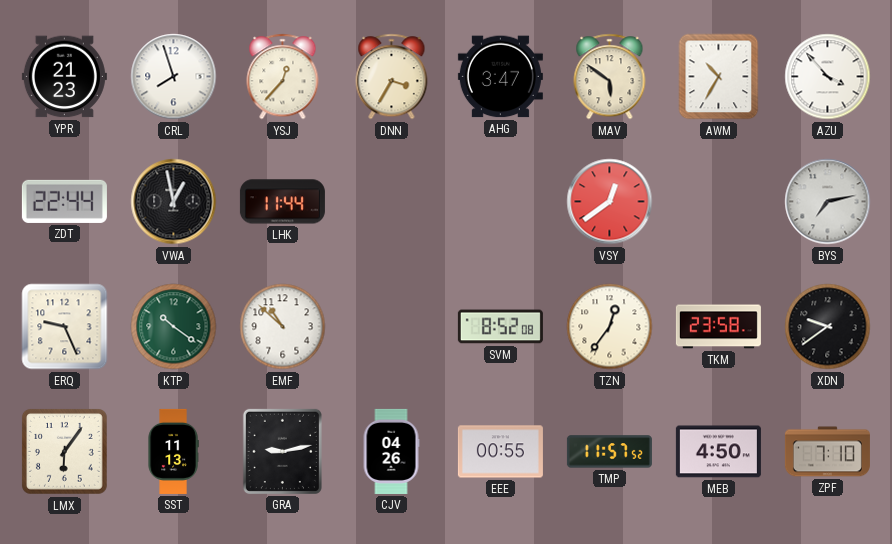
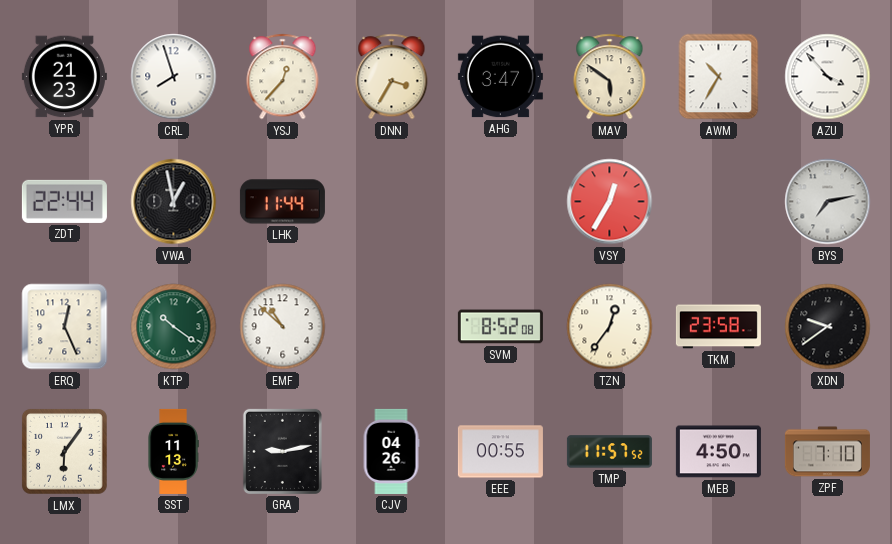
VSY: 12:39 -> 12:35 (610, 202)
ERQ: 9:26 -> 12:26 (65, 327)
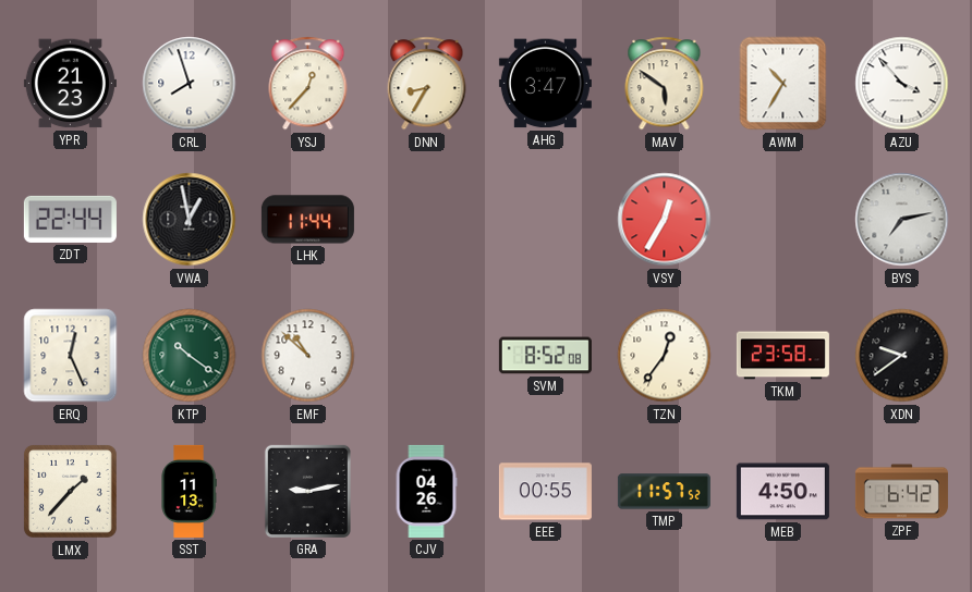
DNN: 3:35 -> 8:35 (427, 84)
LMX: 6:06 -> 1:37 (70, 491)
ZPF: 7:10 -> 6:42 (901, 492)
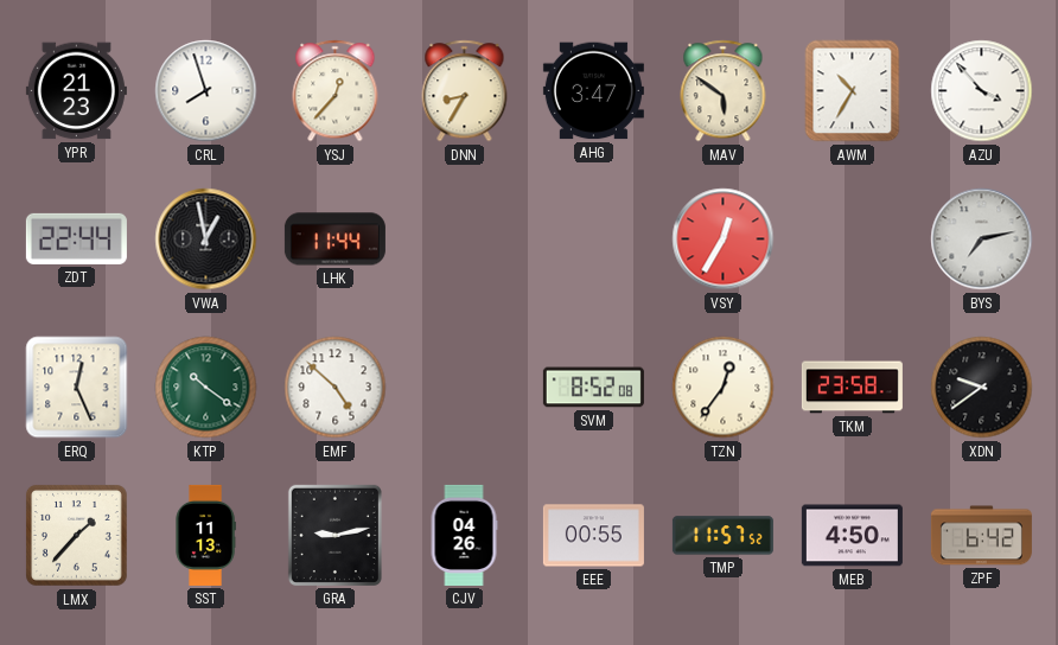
EMF: 10:52 -> 4:52 (336, 388)
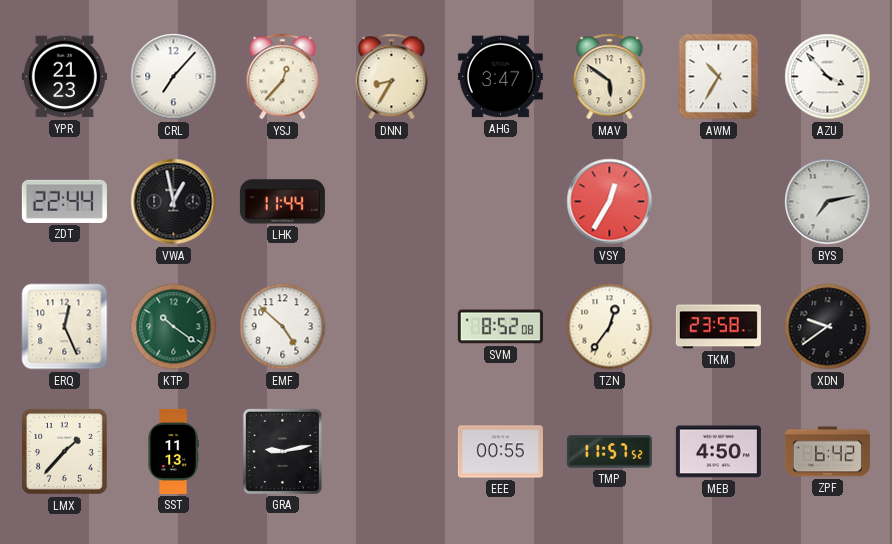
CRL: 7:57 -> 7:07 (174, 77)
CJV: 04:26 -> none (464, 535)
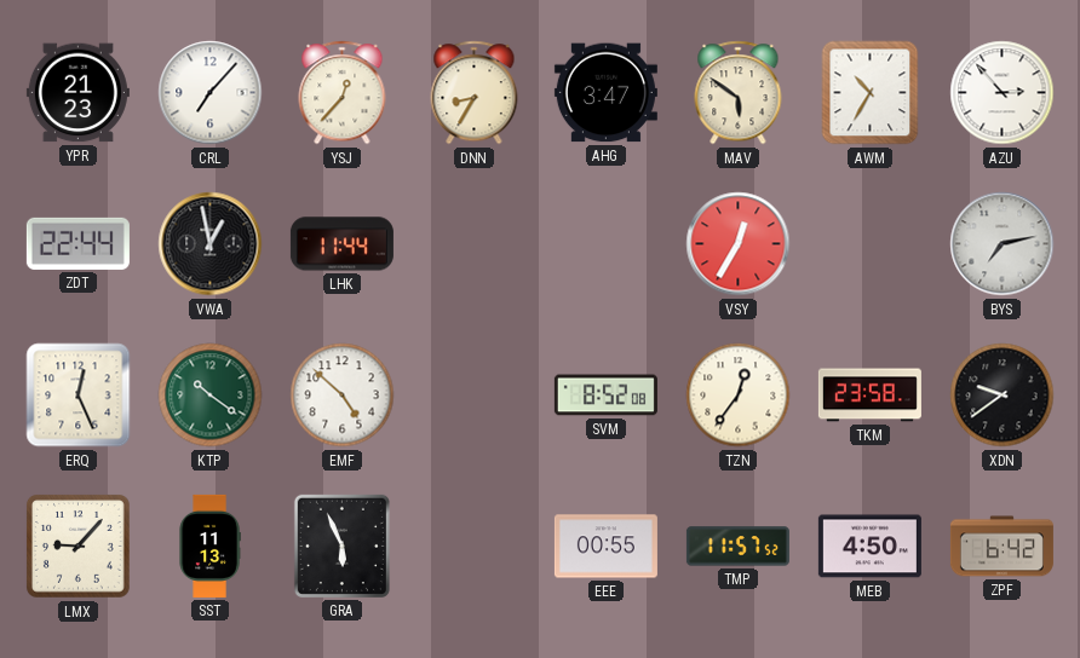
AZU: 3:53 -> 2:53 (1003, 93)
LMX: 1:37 -> 9:07 (77, 546)
GRA: 9:13 -> 5:56 (341, 546)
